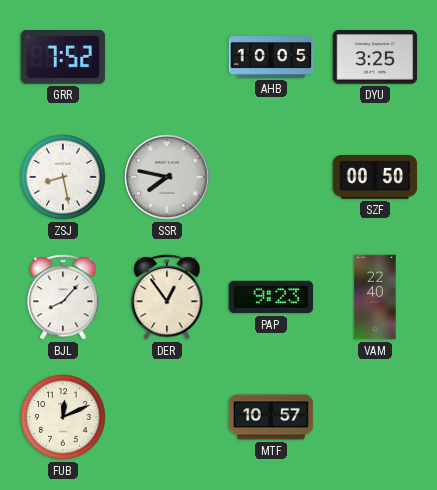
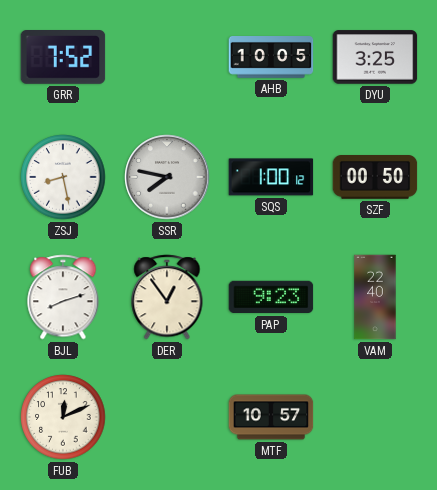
SQS: none -> 1:00 (271, 177)
BJL: 8:07 -> 8:12 (63, 297)
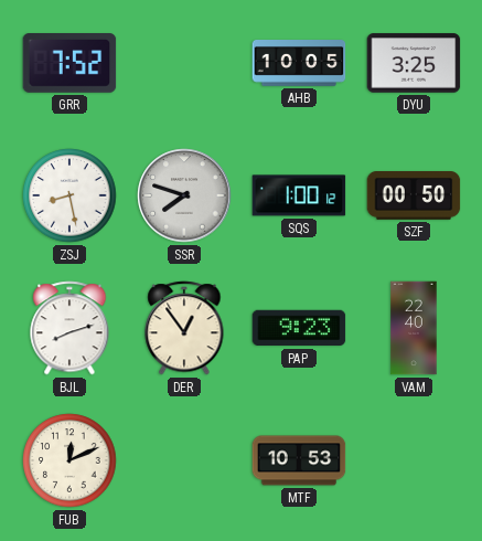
SSR: 7:47 -> 7:48 (184, 195)
MTF: 10:57 -> 10:53 (299, 460)
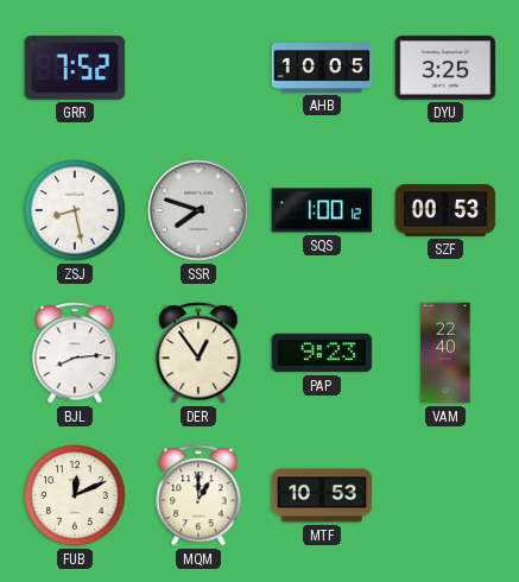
SZF: 00:50 -> 00:53 (445, 211)
BJL: 8:12 -> 8:14 (75, 353)
MQM: none -> 1:00 (198, 495)
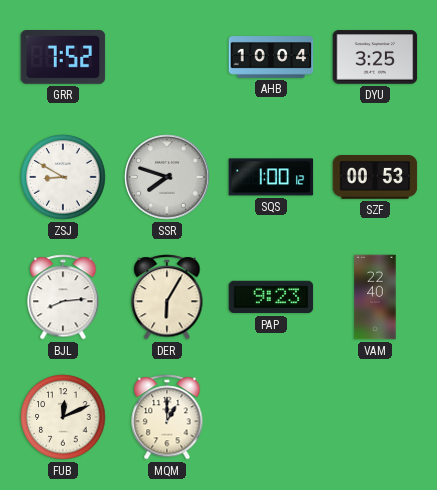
AHB: 10:05 -> 10:04 (271, 58)
ZSJ: 8:28 -> 8:50 (63, 177)
DER: 12:54 -> 6:05 (167, 297)
MTF: 10:53 -> none (322, 495)
